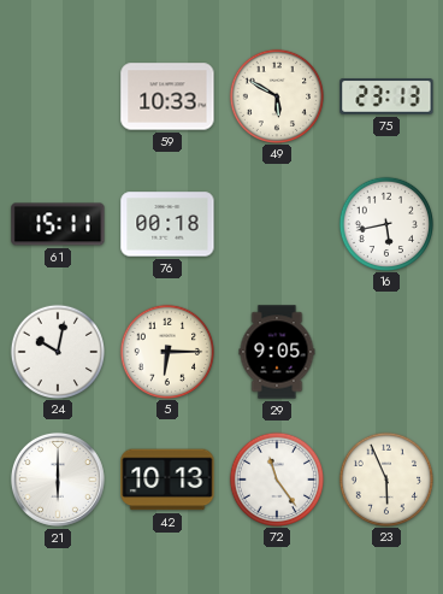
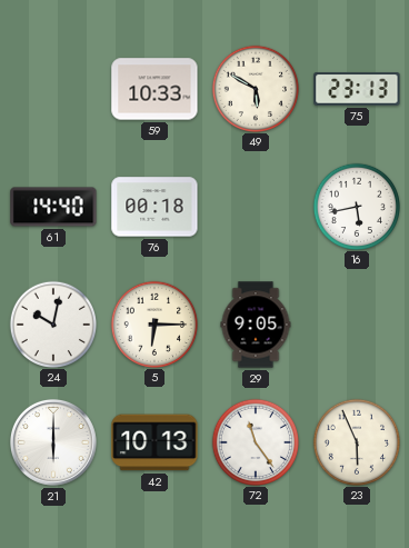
61: 15:11 -> 14:40 (53, 207)
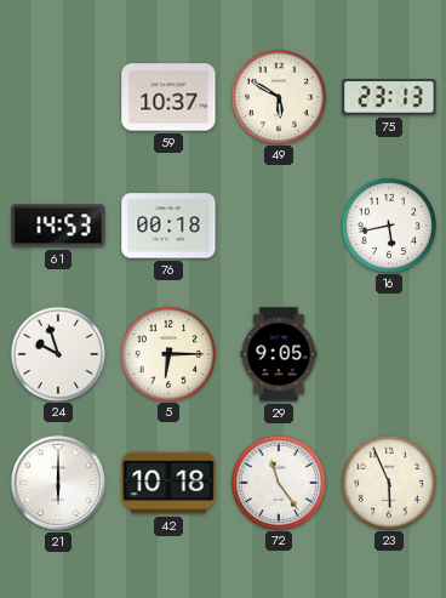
59: 10:33 -> 10:37 (168, 97)
61: 14:40 -> 14:53 (58, 226)
24: 10:02 -> 9:57 (57, 353)
42: 10:13 -> 10:18 (168, 483)
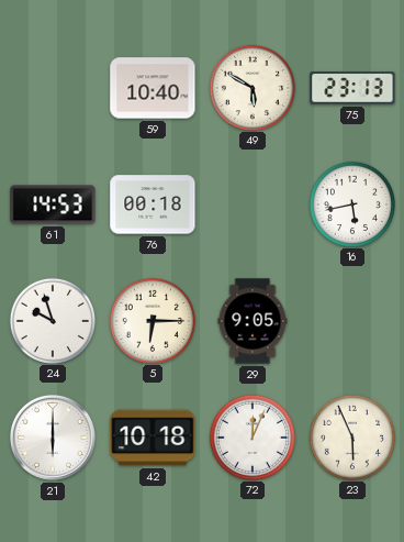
59: 10:37 -> 10:40 (153, 88)
72: 11:24 -> 12:04 (251, 436)
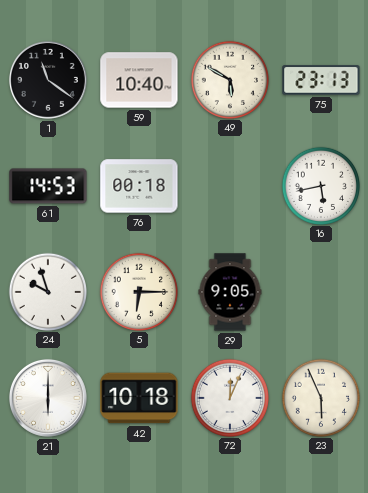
1: none -> 11:21 (48, 80)
